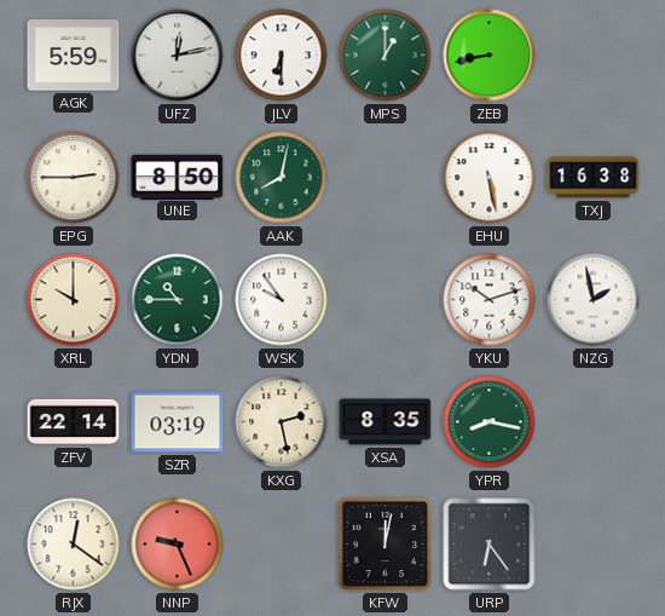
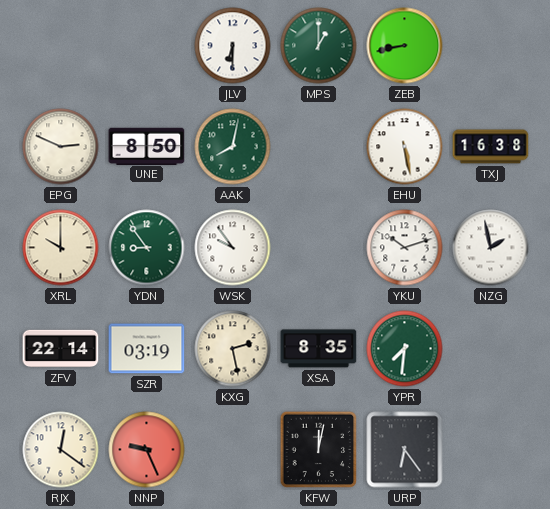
AGK: 5:59 -> none (74, 56)
UFZ: 12:13 -> none (178, 56)
EPG: 2:45 -> 2:49 (61, 147)
YDN: 10:45 -> 8:54 (147, 248)
YPR: 8:17 -> 7:31 (405, 349)
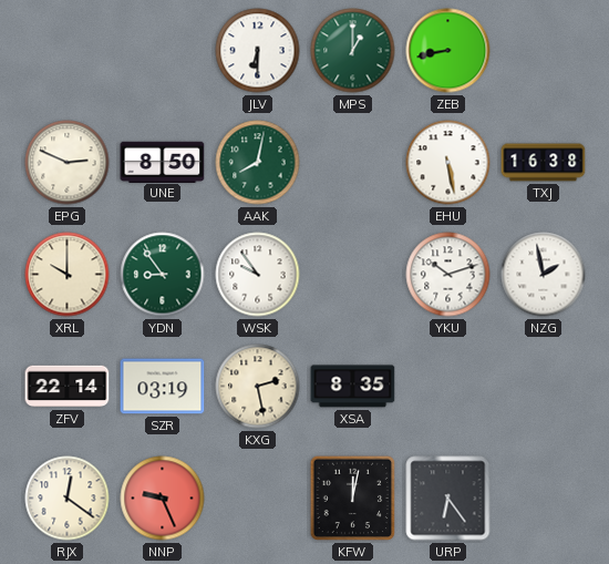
YPR: 7:31 -> none (405, 349)
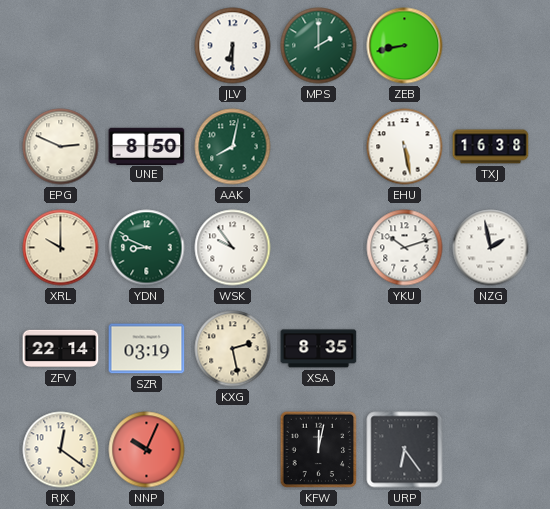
MPS: 1:00 -> 2:00 (319, 46)
YDN: 8:54 -> 8:49 (147, 248)
NNP: 9:26 -> 10:04 (147, 450)
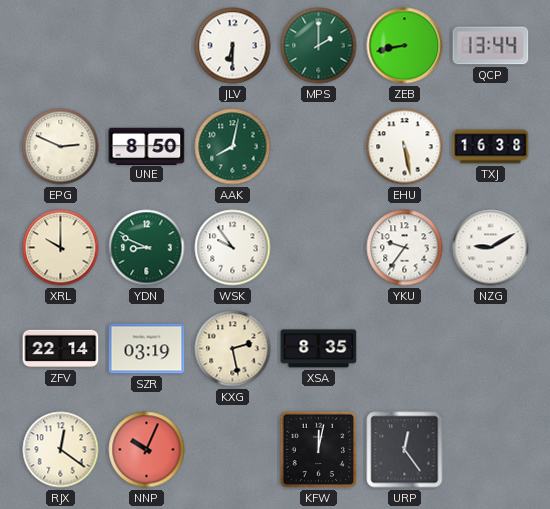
QCP: none -> 13:44 (491, 46)
YKU: 10:12 -> 9:36 (405, 248)
NZG: 1:58 -> 9:10 (491, 248)
URP: 6:24 -> 12:24 (405, 450)
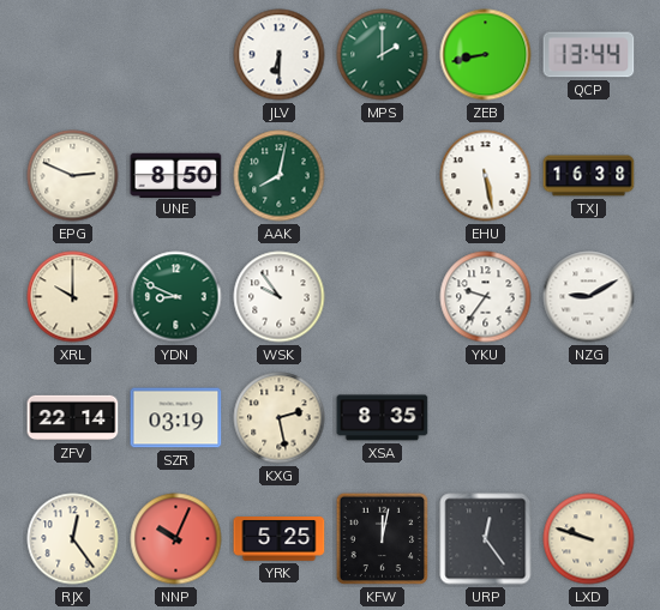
RJX: 12:21 -> 12:24 (73, 539)
YRK: none -> 5:25 (280, 539)
LXD: none -> 9:48 (589, 539)
